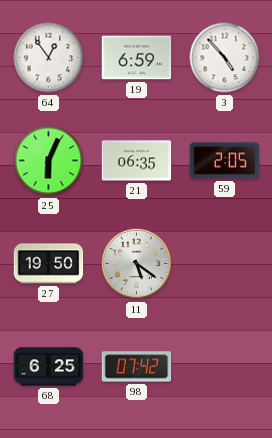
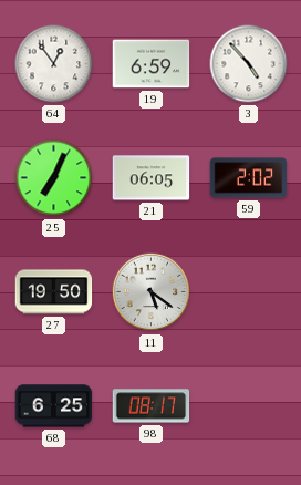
25: 6:04 -> 7:04 (54, 178)
21: 06:35 -> 06:05 (152, 178)
59: 2:05 -> 2:02 (249, 178)
98: 07:42 -> 08:17 (152, 406)
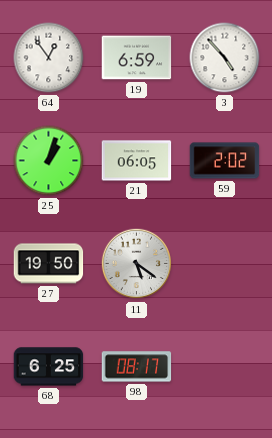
25: 7:04 -> 1:03 (49, 161)
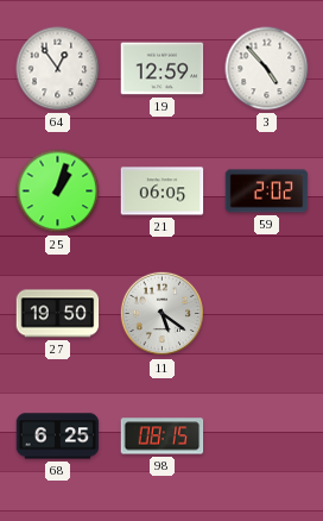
19: 6:59 -> 12:59 (163, 69)
98: 08:17 -> 08:15 (163, 437)
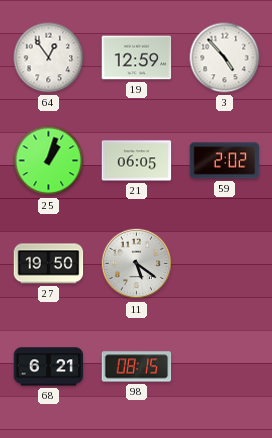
68: 6:25 -> 6:21 (49, 367)
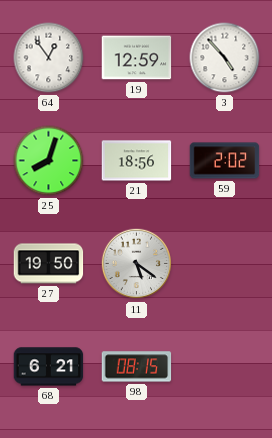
25: 1:03 -> 8:03 (49, 161)
21: 06:05 -> 18:56 (137, 161)
